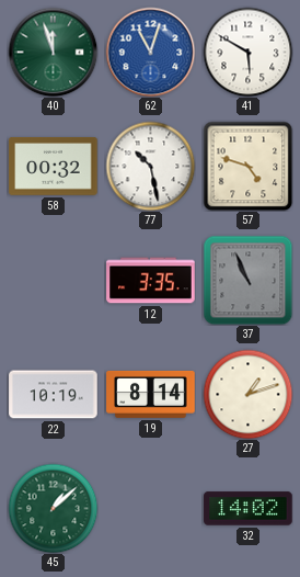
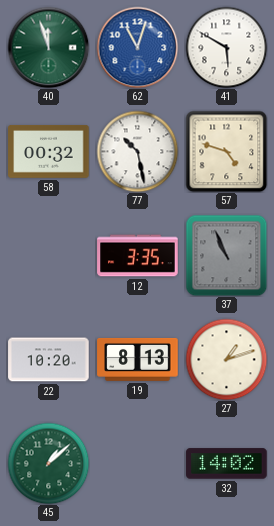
22: 10:19 -> 10:20 (49, 360)
19: 8:14 -> 8:13 (138, 359)
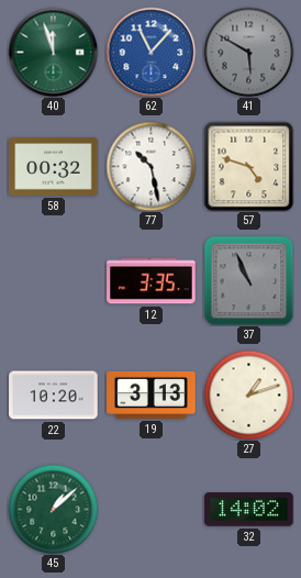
62: 11:03 -> 11:07 (150, 52)
41 dial: white -> grey (248, 52)
19: 8:13 -> 3:13 (152, 394)
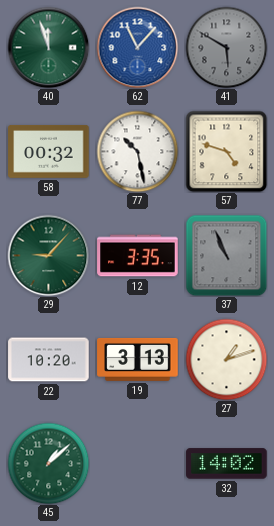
29: none -> 9:07 (48, 255)
